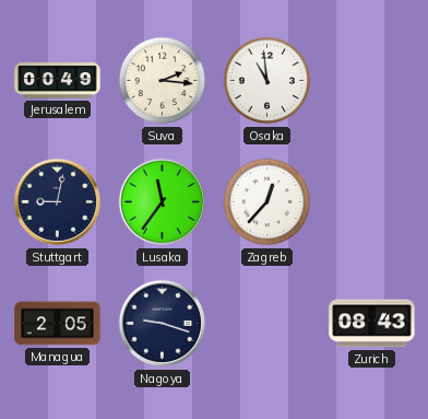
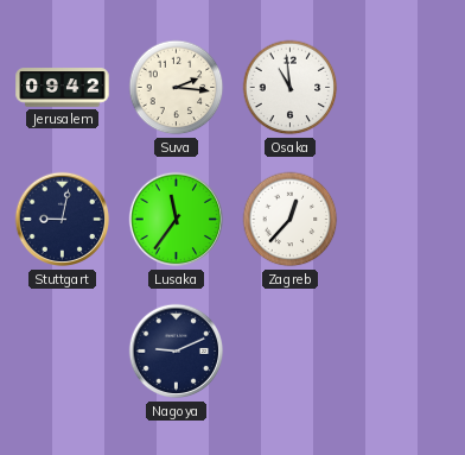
Jerusalem: 00:49 -> 09:42 (63, 88)
Managua: 2:05 -> none (58, 324)
Nagoya: 9:18 -> 9:11 (177, 352)
Zurich: 08:43 -> none (372, 324)
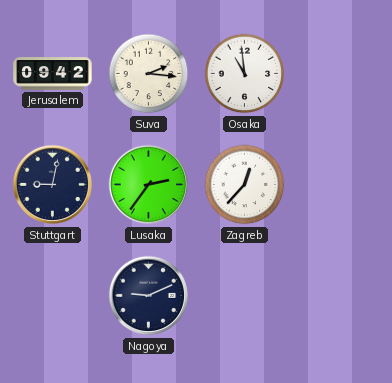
Lusaka: 11:36 -> 2:36 (149, 185)
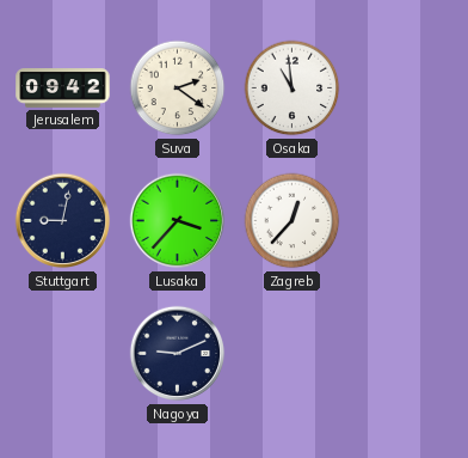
Suva: 2:16 -> 2:21 (178, 88)
Lusaka: 2:36 -> 3:37 (178, 221)
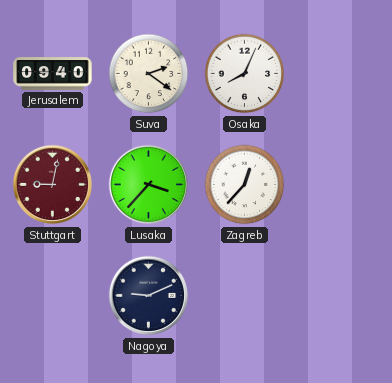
Jerusalem: 09:42 -> 09:40 (53, 74)
Osaka: 10:59 -> 8:04 (245, 74)
Stuttgart dial: navy -> burgundy (53, 185)
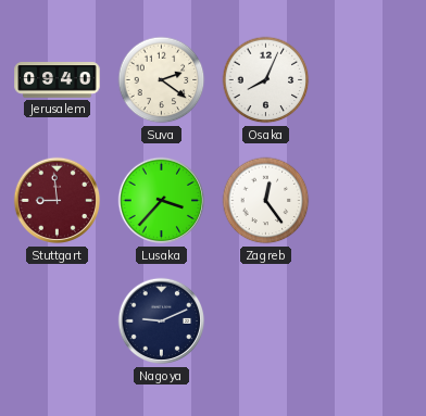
Stuttgart: 9:02 -> 8:59 (58, 201)
Zagreb: 12:37 -> 12:24 (266, 201)
